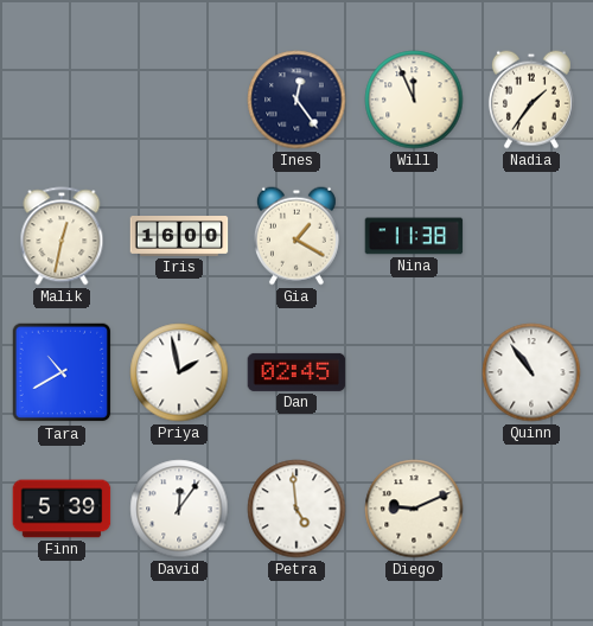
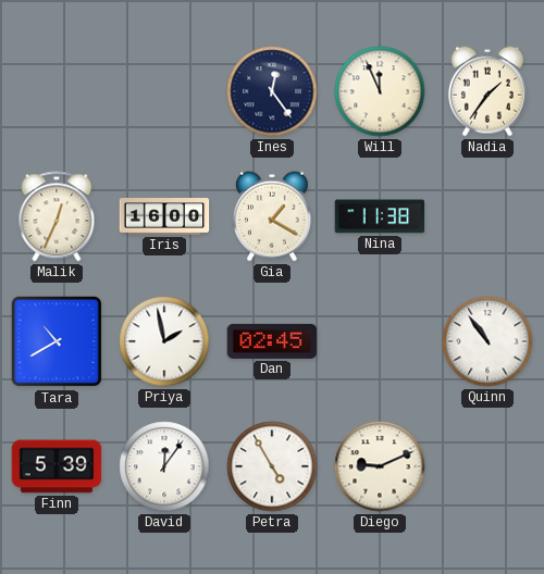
Malik: 12:32 -> 12:34 (57, 216)
Petra: 4:59 -> 4:55 (272, 466)
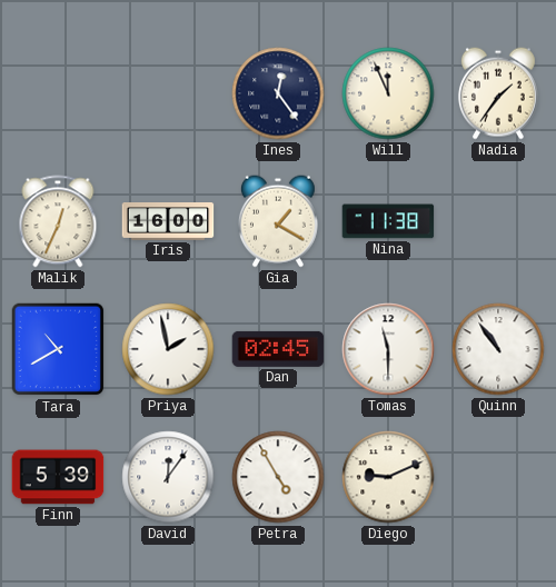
Tomas: none -> 11:30 (388, 349)
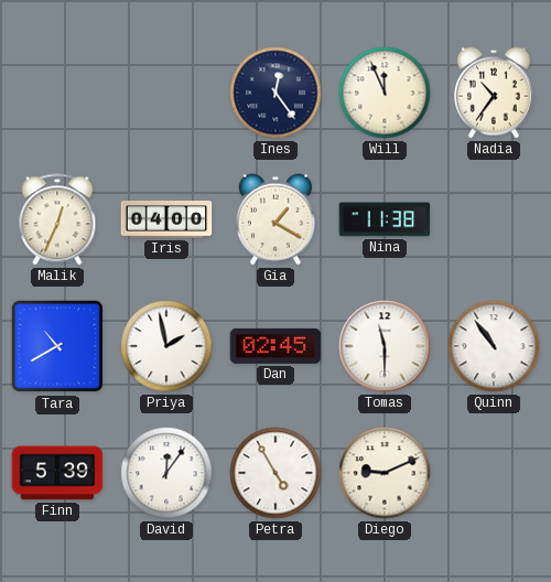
Nadia: 1:36 -> 10:36 (494, 93)
Iris: 16:00 -> 04:00 (166, 220)
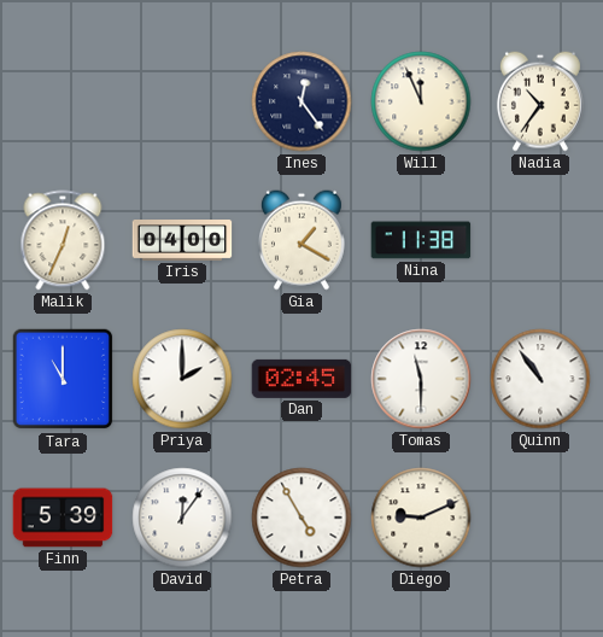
Tara: 10:40 -> 11:00 (63, 379)
Priya: 1:58 -> 2:00 (182, 379)
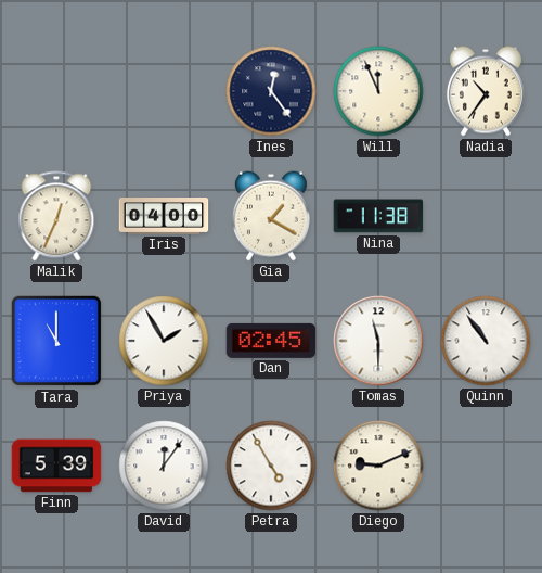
Priya: 2:00 -> 1:55 (164, 341)
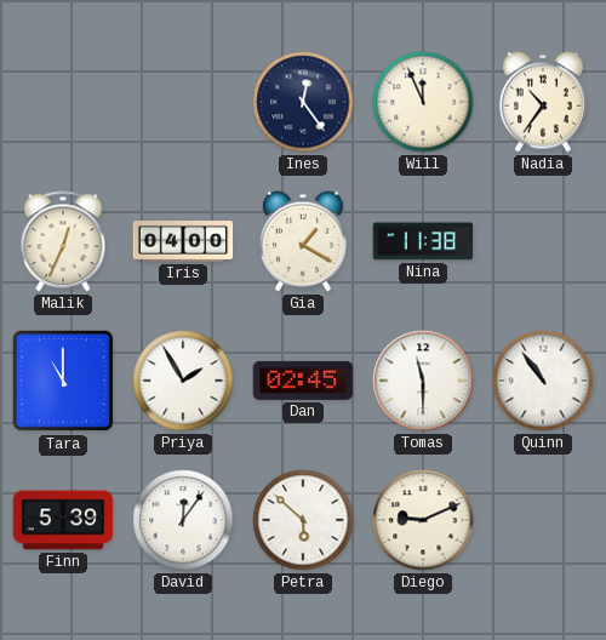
Petra: 4:55 -> 5:52 (303, 520)
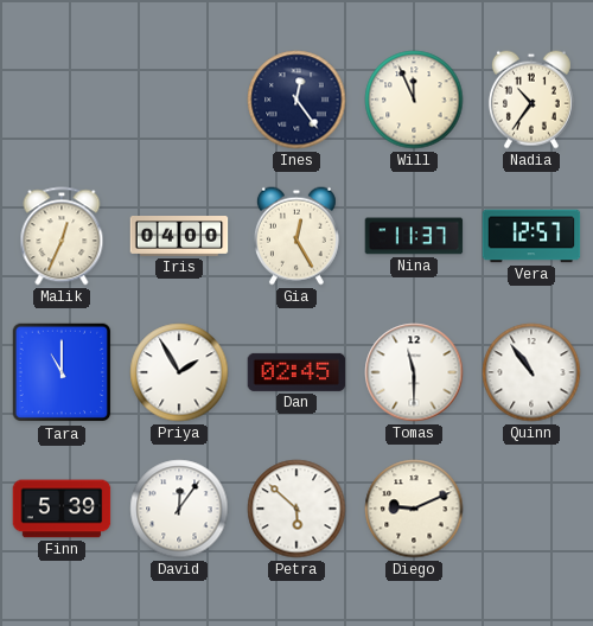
Gia: 1:20 -> 12:25 (296, 236)
Nina: 11:38 -> 11:37 (414, 236)
Vera: none -> 12:57 (531, 236)
